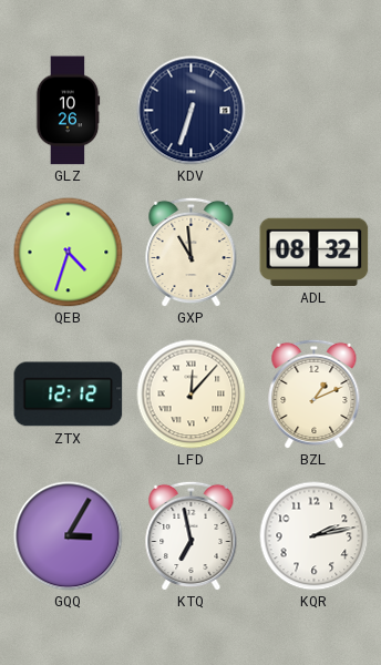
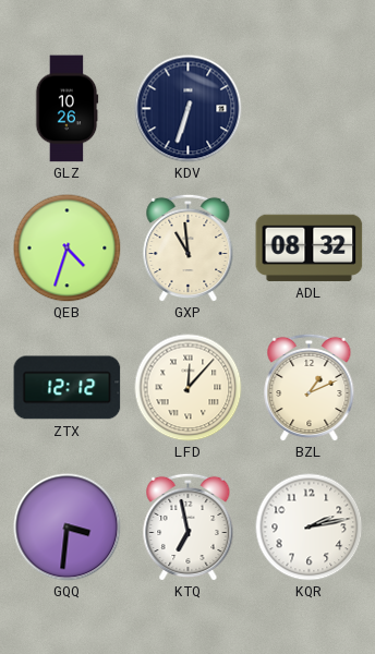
GQQ: 3:05 -> 3:31 (68, 528)
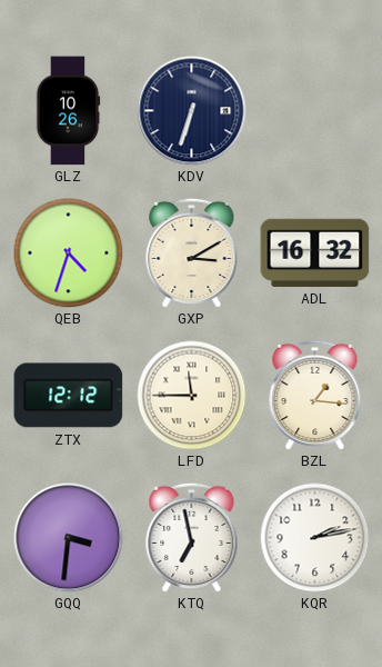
GXP: 10:59 -> 3:10 (192, 252)
ADL: 08:32 -> 16:32 (315, 252)
LFD: 12:07 -> 11:45 (192, 396)
BZL: 1:11 -> 1:16 (315, 395)
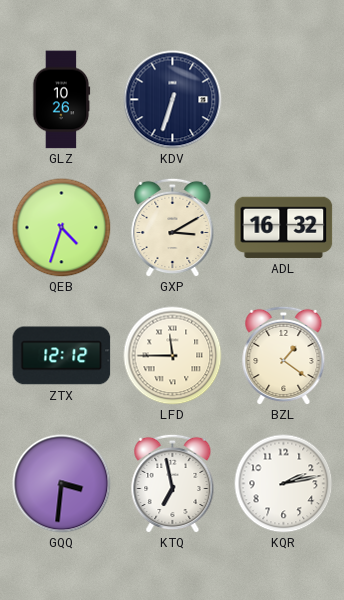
BZL: 1:16 -> 1:21 (284, 355)
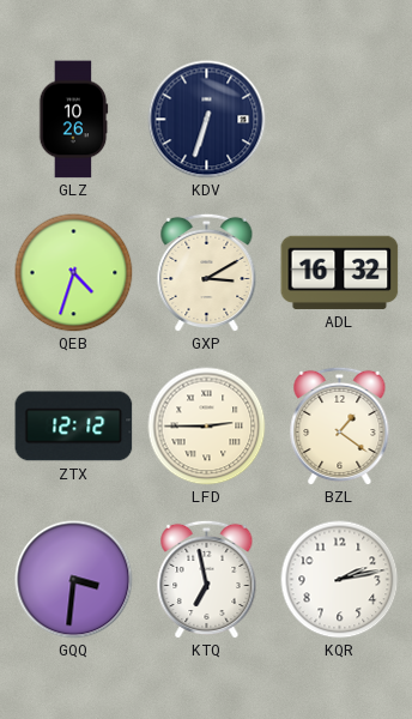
LFD: 11:45 -> 2:45 (207, 427)
